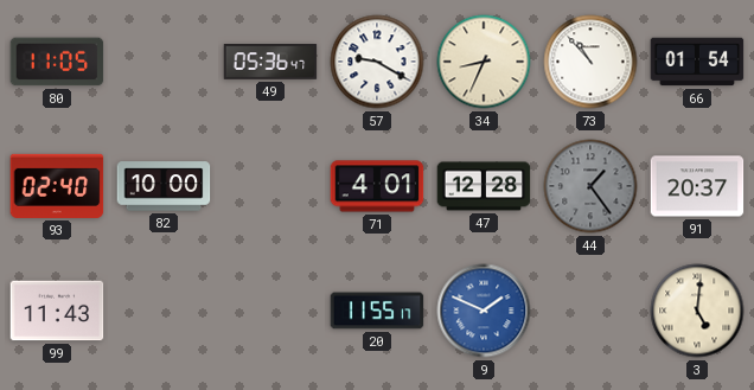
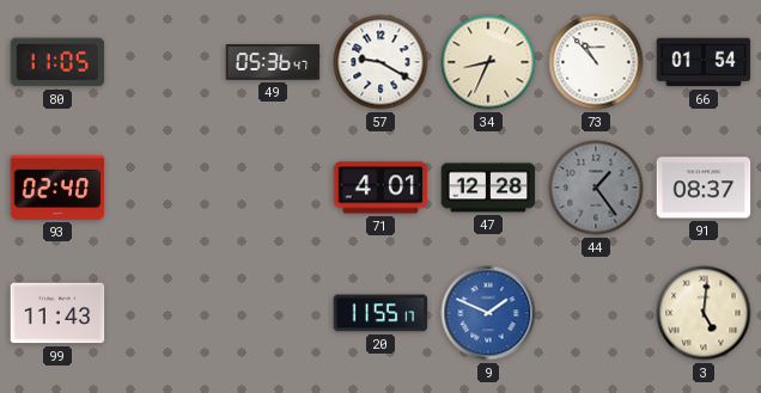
82: 10:00 -> none (164, 186)
91: 20:37 -> 08:37 (704, 188)
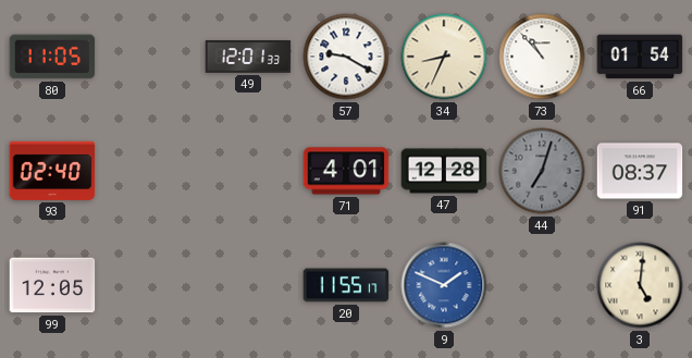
49: 05:36 -> 12:01 (248, 57)
44: 1:24 -> 7:03 (542, 171)
99: 11:43 -> 12:05 (52, 285)
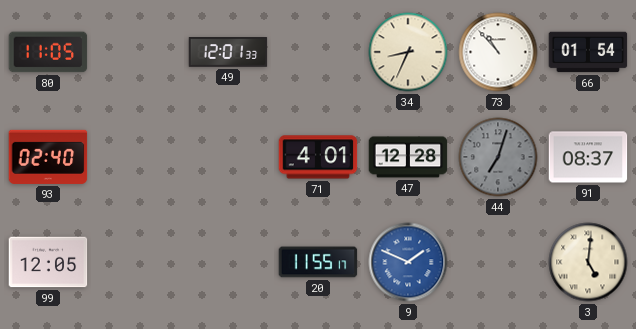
57: 9:20 -> none (346, 57)
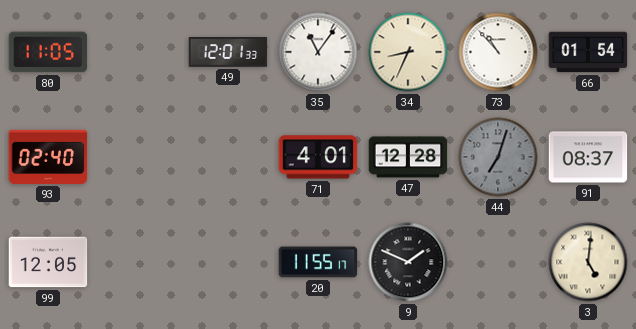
35: none -> 11:06 (318, 52)
9 dial: blue -> black (408, 262)
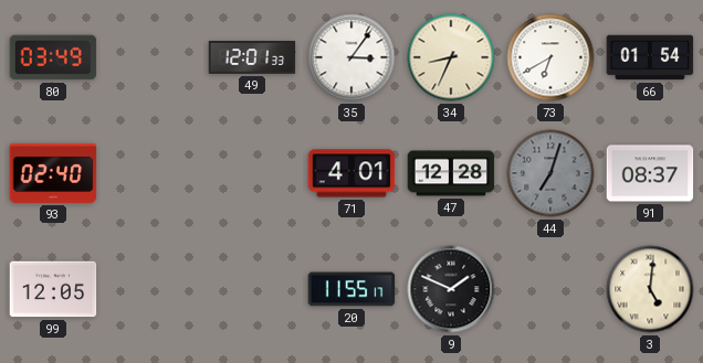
80: 11:05 -> 03:49 (53, 57)
35: 11:06 -> 3:06 (351, 57)
73: 10:53 -> 6:40 (550, 57)
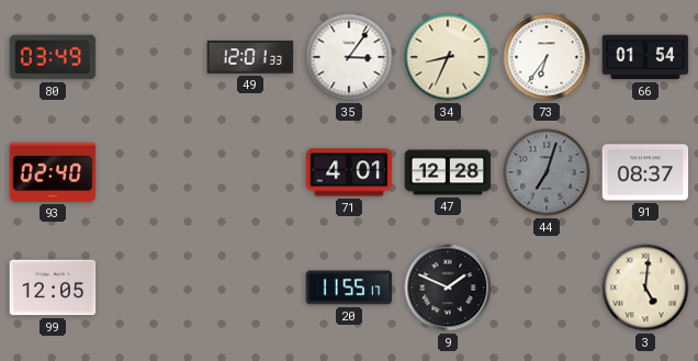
73: 6:40 -> 6:36 (547, 57)
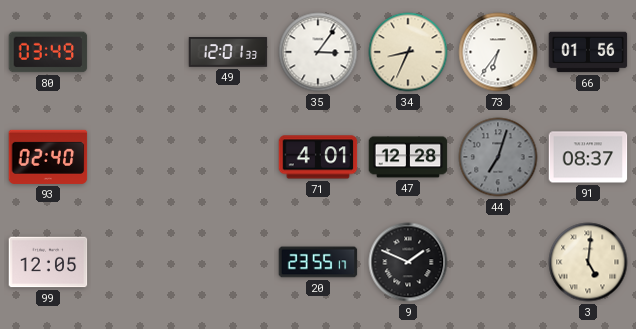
66: 01:54 -> 01:56 (588, 52)
20: 11:55 -> 23:55 (318, 262)
